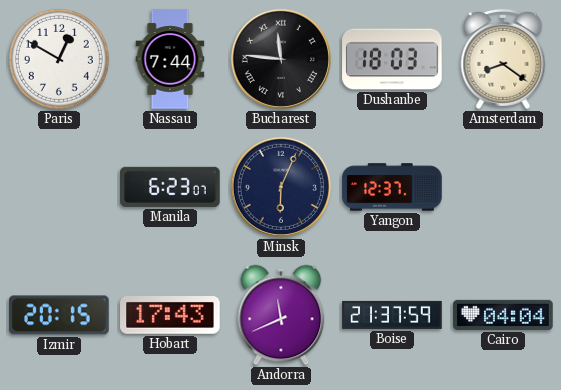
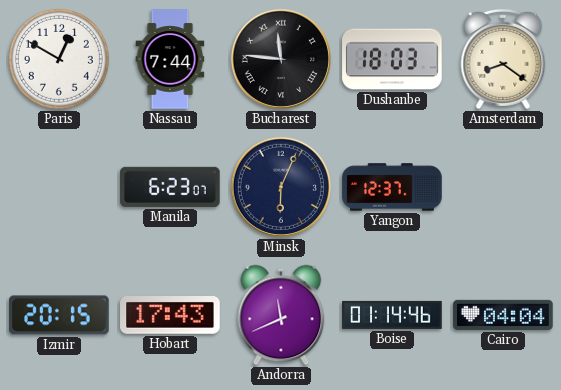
Boise: 21:37 -> 01:14 (392, 315)
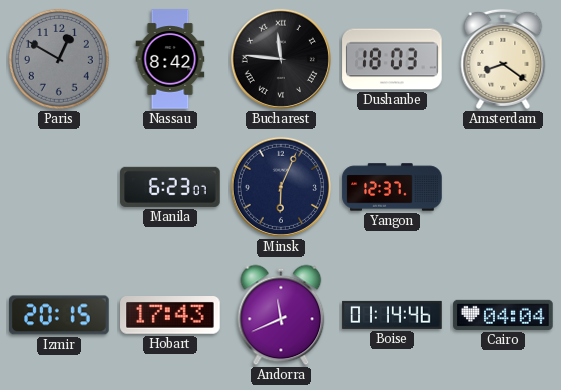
Paris dial: white -> grey (59, 59)
Nassau: 7:44 -> 8:42 (170, 59)
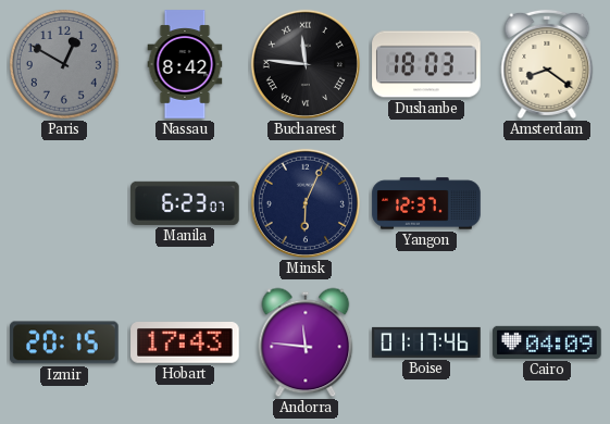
Andorra: 11:41 -> 11:46 (306, 342)
Boise: 01:14 -> 01:17 (426, 342)
Cairo: 04:04 -> 04:09 (547, 342)
